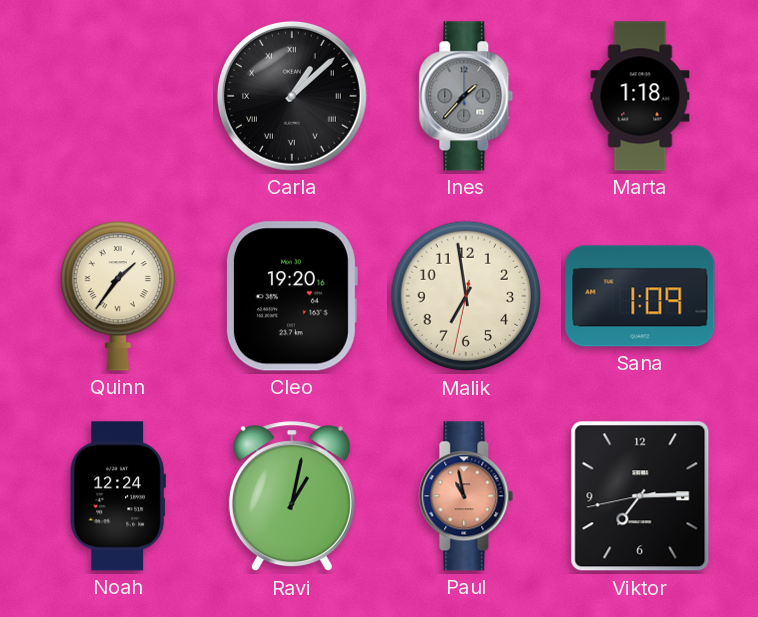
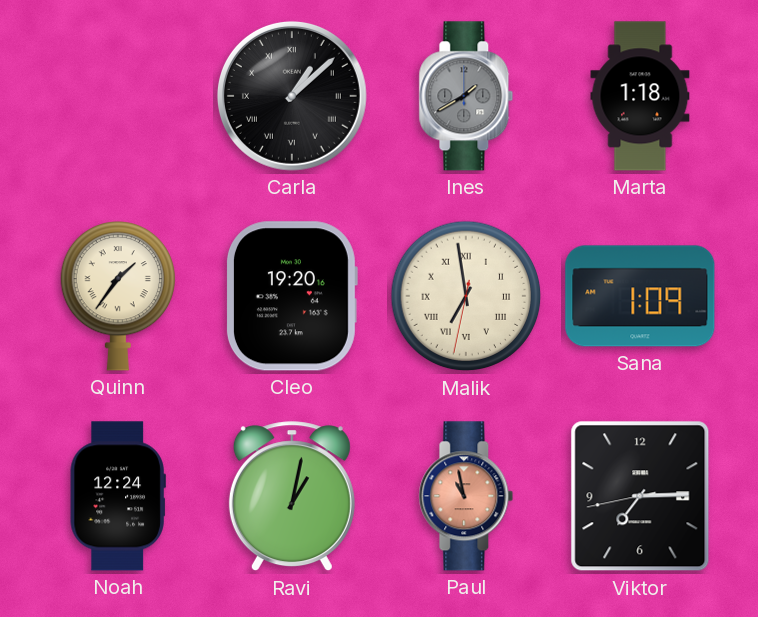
Ines: 1:37 -> 1:40 (466, 96)
Malik numerals: Arabic -> Roman (466, 296)
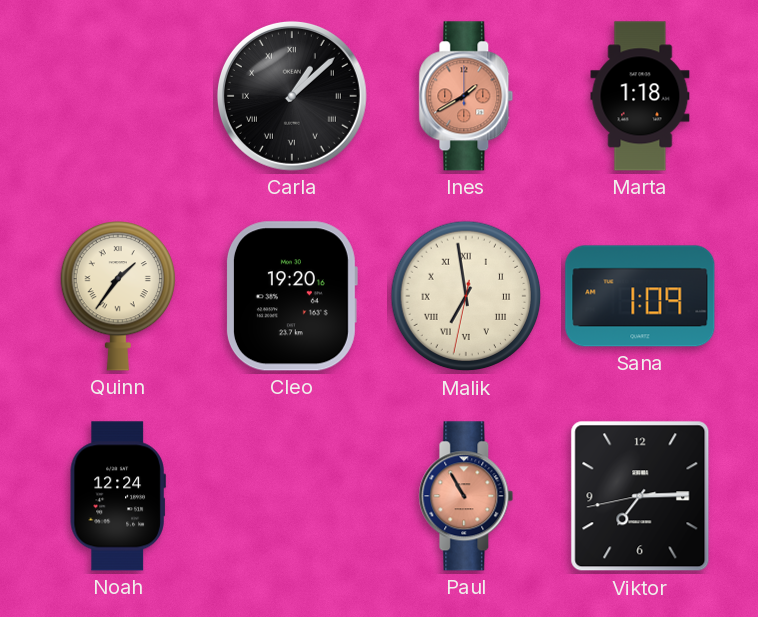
Ines dial: grey -> salmon (466, 96)
Ravi: 1:02 -> none (292, 497)
Paul: 10:58 -> 10:55 (466, 496)
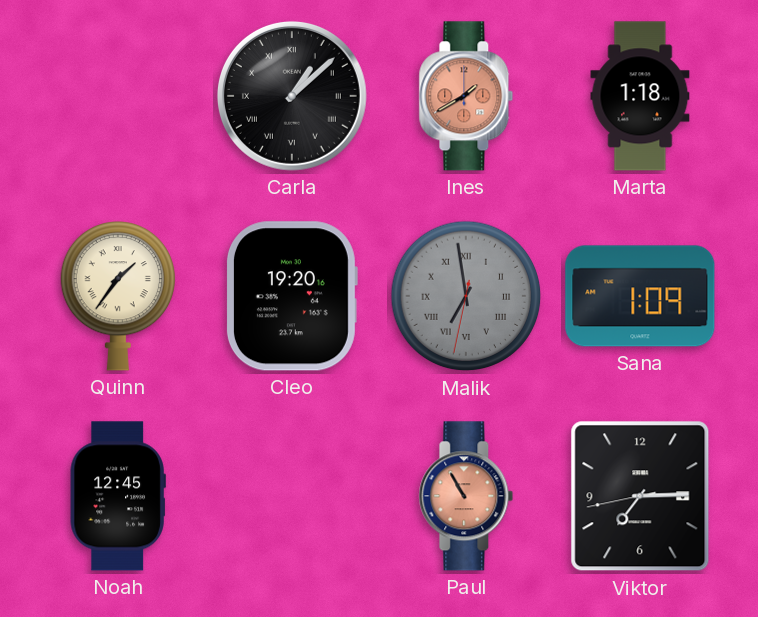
Malik dial: cream -> grey (466, 296)
Noah: 12:24 -> 12:45 (118, 496)
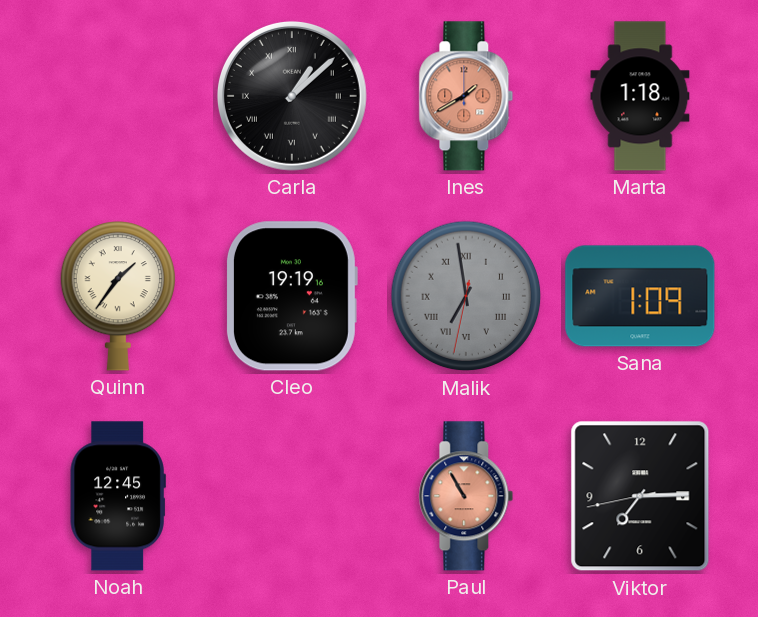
Cleo: 19:20 -> 19:19 (291, 296)
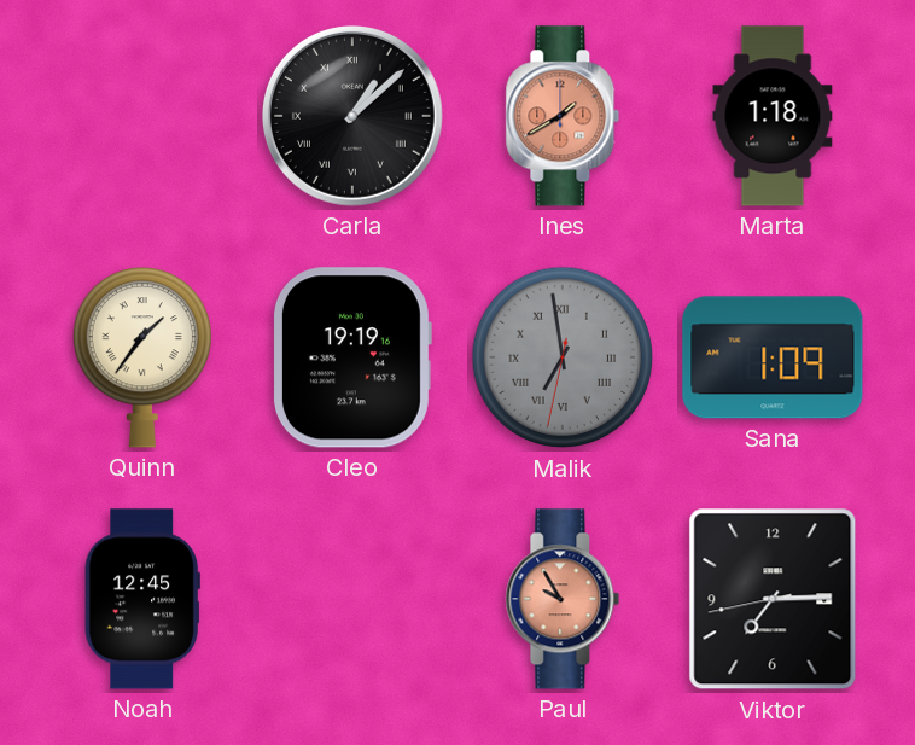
Paul: 10:55 -> 9:55 (563, 599)
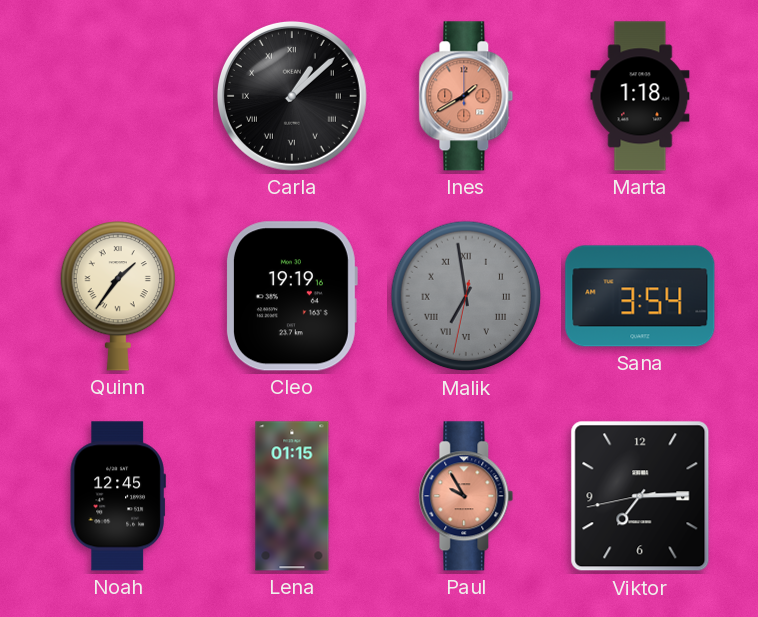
Sana: 1:09 -> 3:54 (640, 296)
Lena: none -> 01:15 (292, 496)
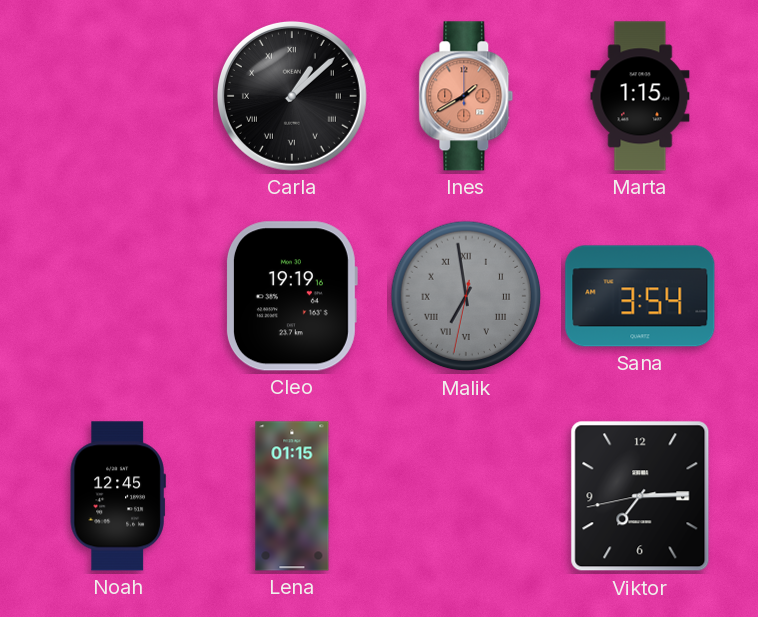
Marta: 1:18 -> 1:15 (640, 96)
Quinn: 1:36 -> none (117, 296)
Paul: 9:55 -> none (466, 496)
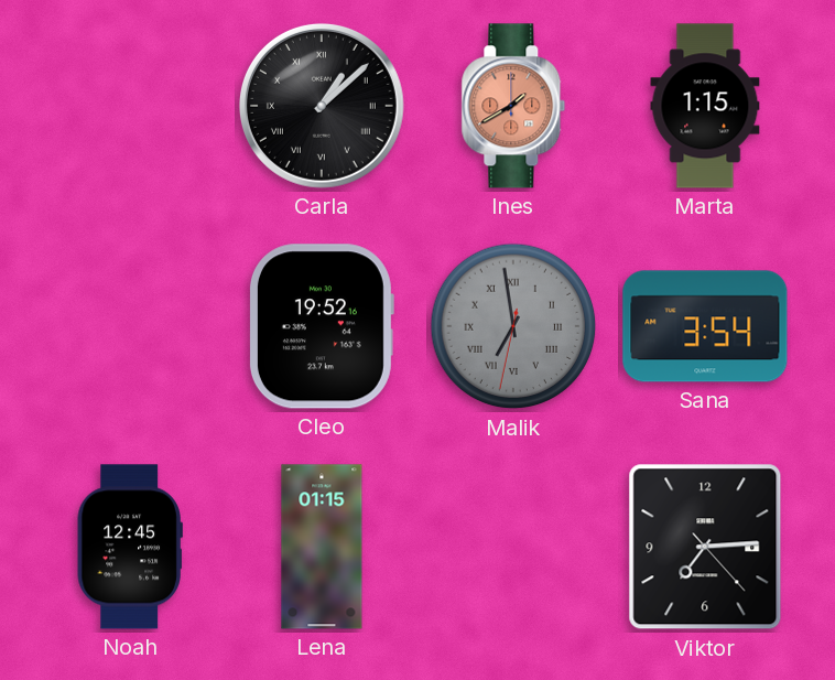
Cleo: 19:19 -> 19:52 (321, 326)
Viktor: 7:14:43 -> 7:14:23 (705, 547)
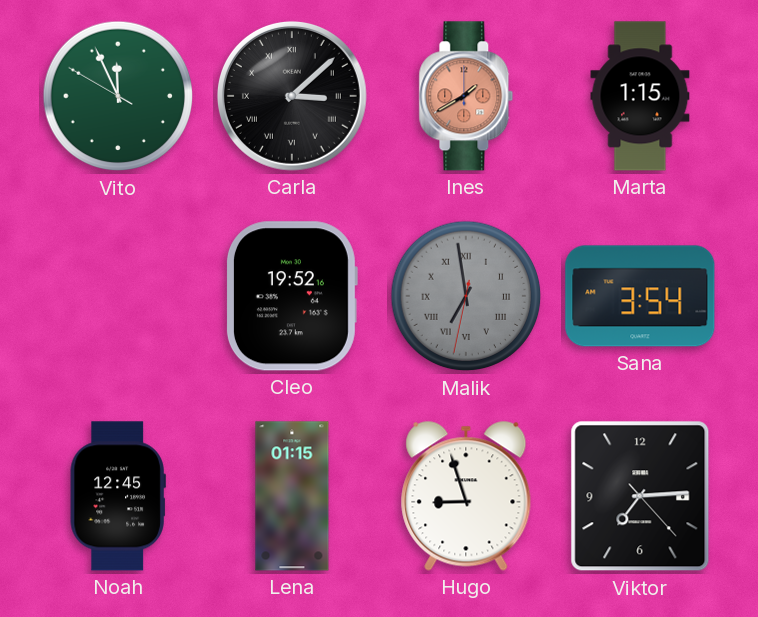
Vito: none -> 11:55 (118, 96)
Carla: 1:08 -> 3:08 (292, 96)
Hugo: none -> 8:57 (466, 496)
